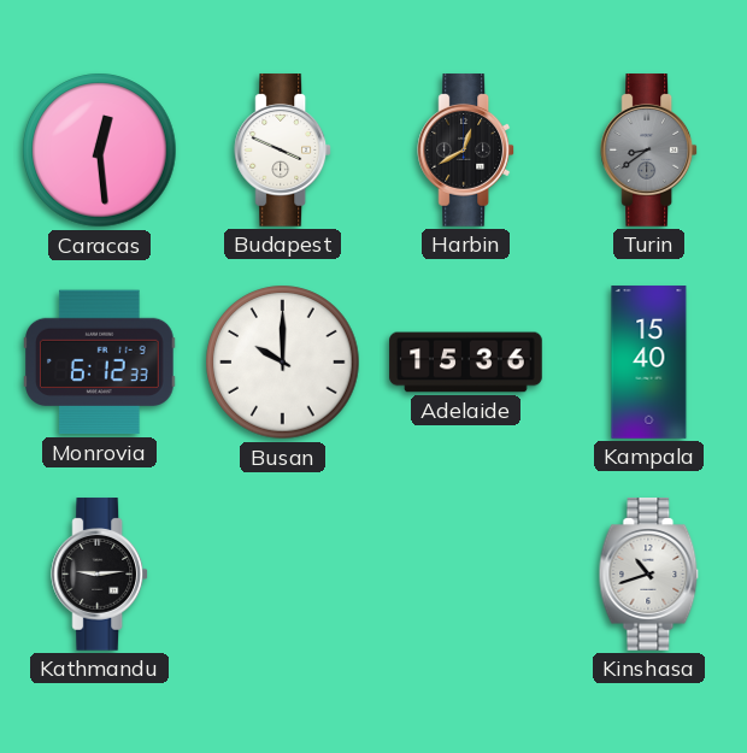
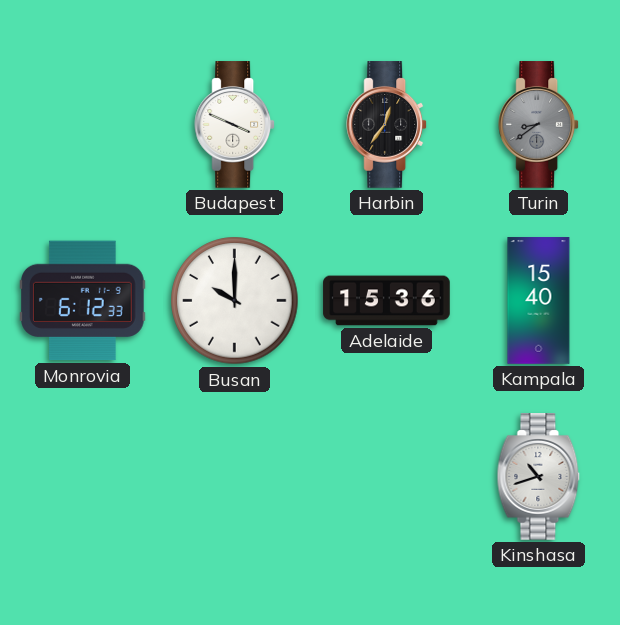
Caracas: 12:29 -> none (100, 151)
Harbin: 12:40 -> 12:36 (387, 125)
Kathmandu: 9:14 -> none (100, 575)
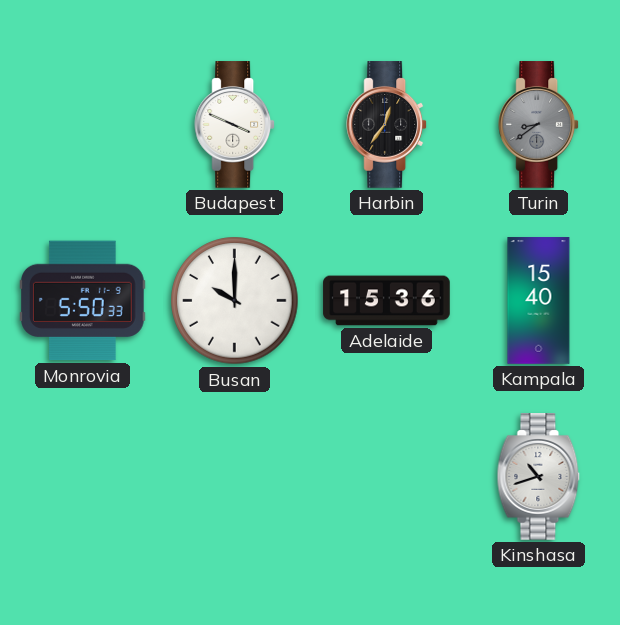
Monrovia: 6:12 -> 5:50 (83, 301)
